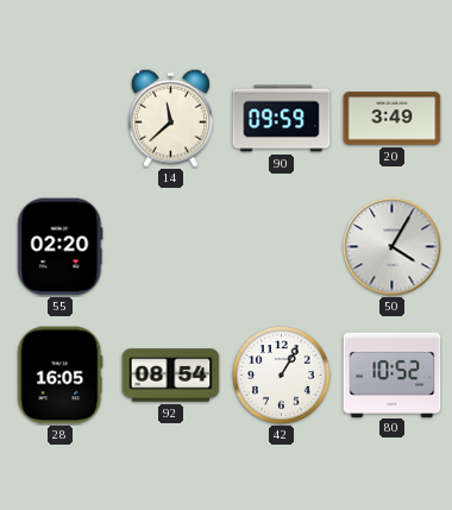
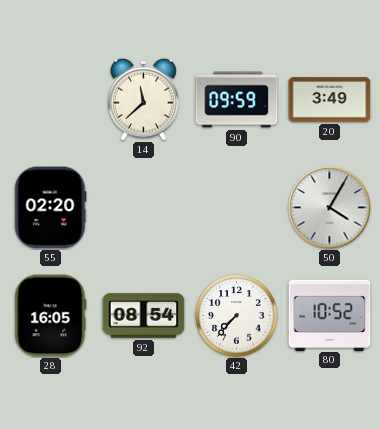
42: 1:05 -> 7:37 (237, 316)
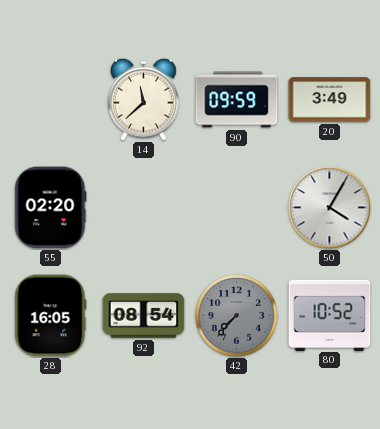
42 dial: white -> grey (237, 316)
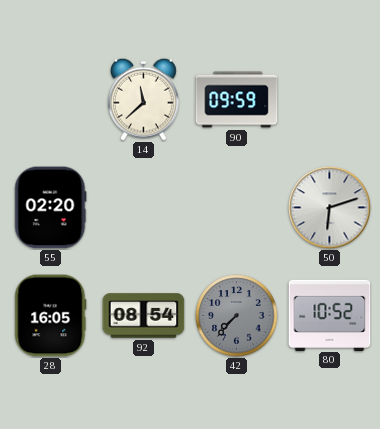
20: 3:49 -> none (330, 100)
50: 4:05 -> 6:12 (330, 208)
